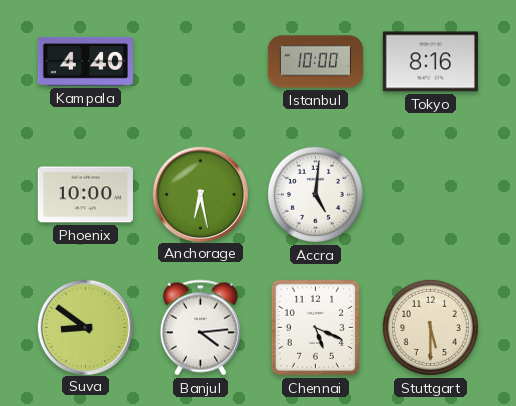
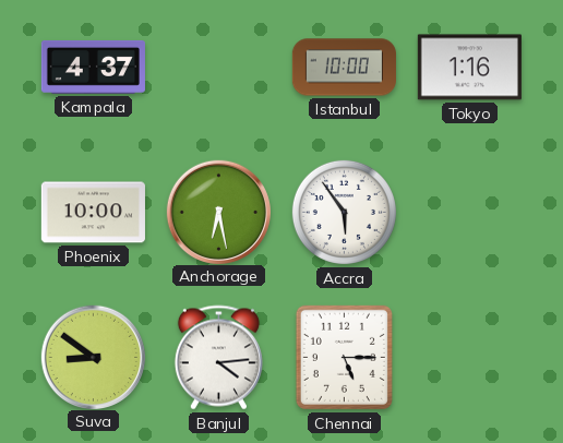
Kampala: 4:40 -> 4:37 (93, 67)
Tokyo: 8:16 -> 1:16 (469, 68)
Accra: 5:01 -> 5:54 (344, 212)
Chennai: 5:19 -> 5:15 (344, 357)
Stuttgart: 5:30 -> none (430, 327)
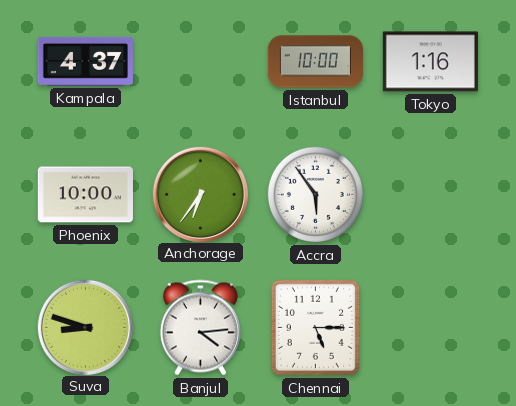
Anchorage: 6:28 -> 6:36 (200, 194)
Suva: 8:51 -> 8:48 (85, 327)
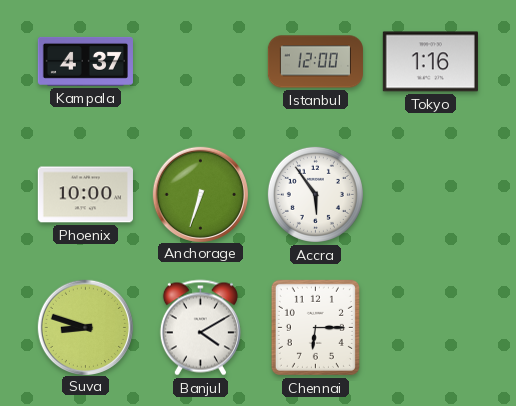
Istanbul: 10:00 -> 12:00 (315, 62)
Anchorage: 6:36 -> 6:33 (200, 194)
Banjul: 4:14 -> 4:10 (200, 328)
Chennai: 5:15 -> 6:15 (315, 327)
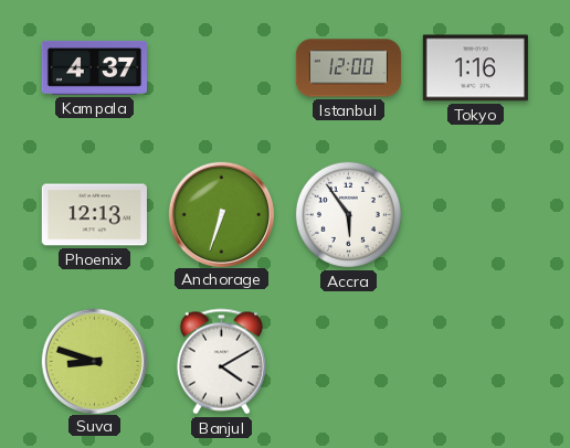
Phoenix: 10:00 -> 12:13 (94, 215)
Chennai: 6:15 -> none (315, 327)
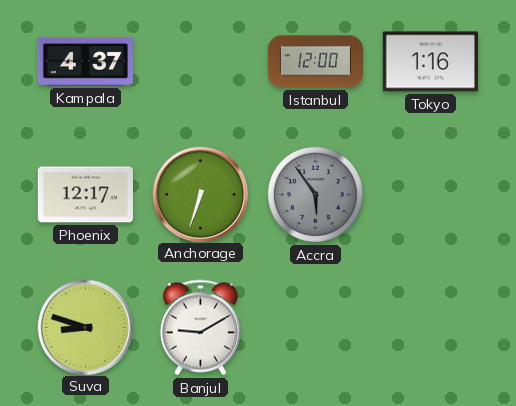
Phoenix: 12:13 -> 12:17 (85, 195)
Accra dial: white -> grey (315, 194)
Banjul: 4:10 -> 9:10 (200, 328)
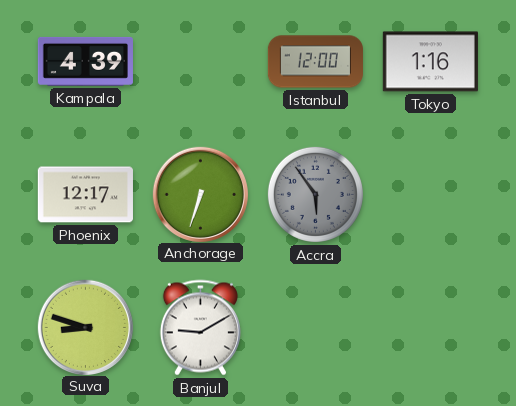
Kampala: 4:37 -> 4:39 (85, 61)
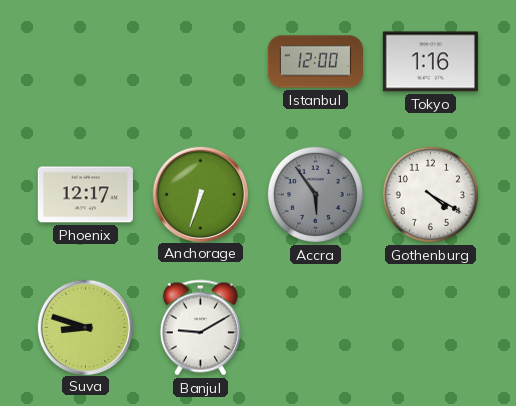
Kampala: 4:39 -> none (85, 61)
Gothenburg: none -> 4:20 (430, 194)
